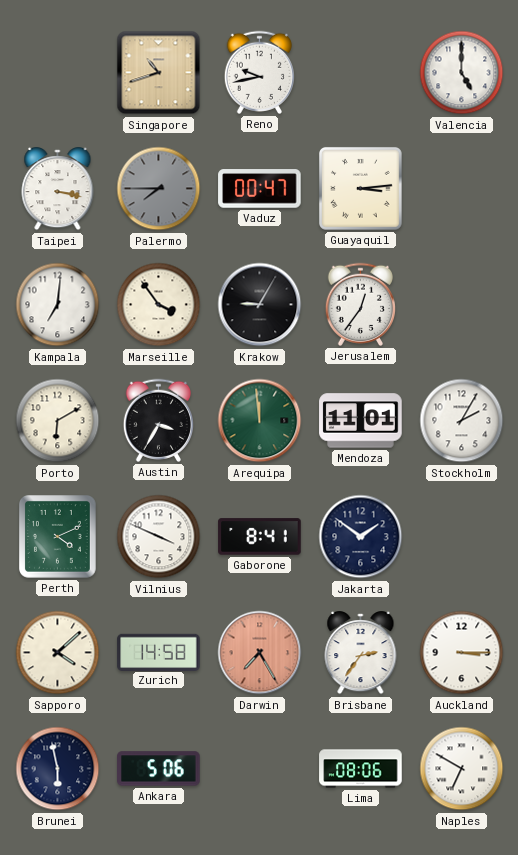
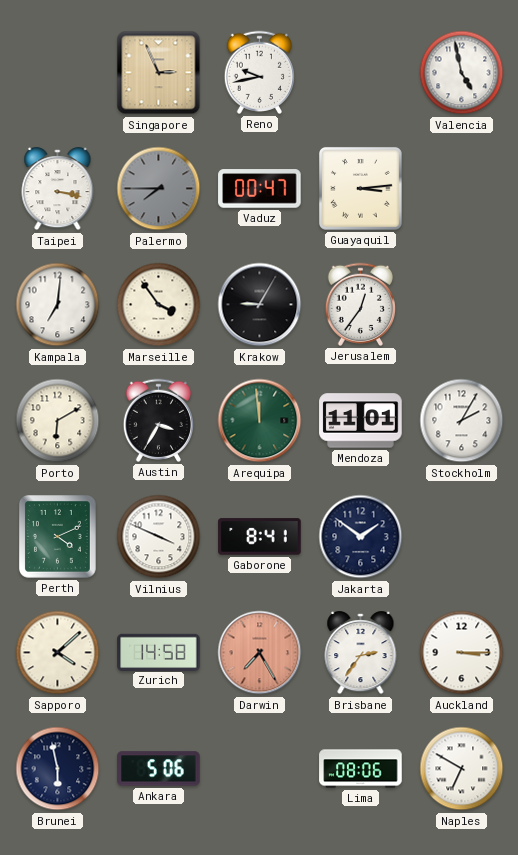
Singapore: 10:42 -> 2:56 (159, 73)
Valencia: 5:00 -> 4:58 (462, 73)
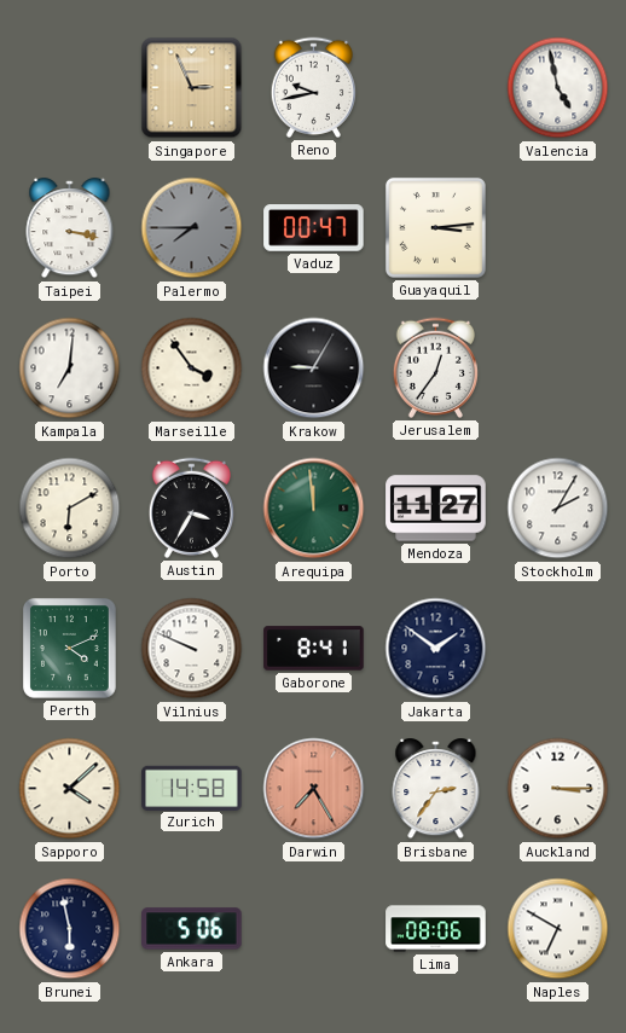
Mendoza: 11:01 -> 11:27 (436, 509)
Vilnius: 3:49 -> 9:49 (192, 649)
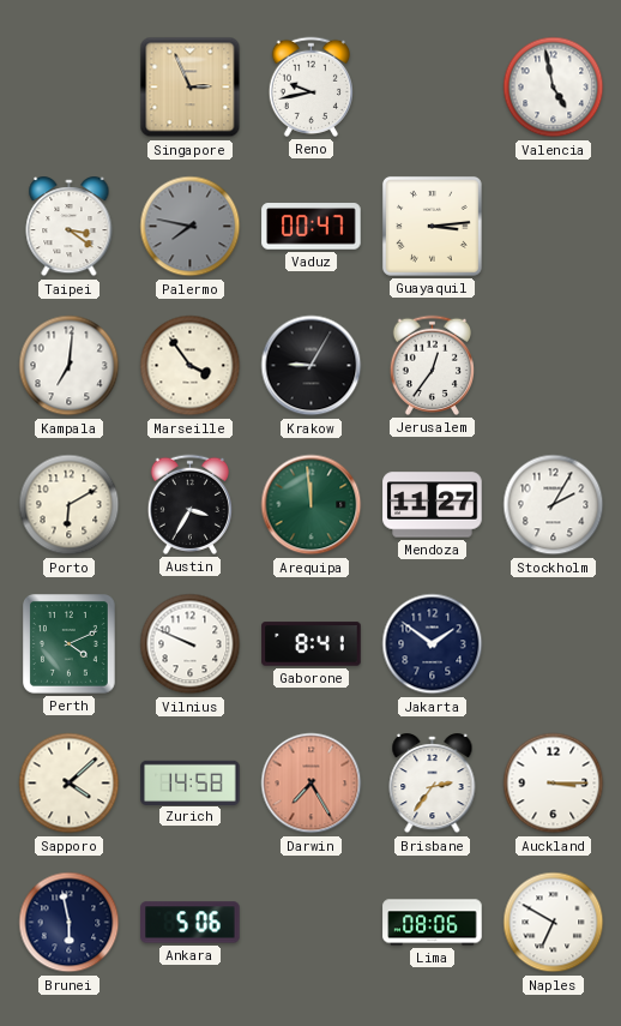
Taipei: 3:17 -> 3:21 (70, 227)
Palermo: 7:45 -> 7:47 (191, 227)
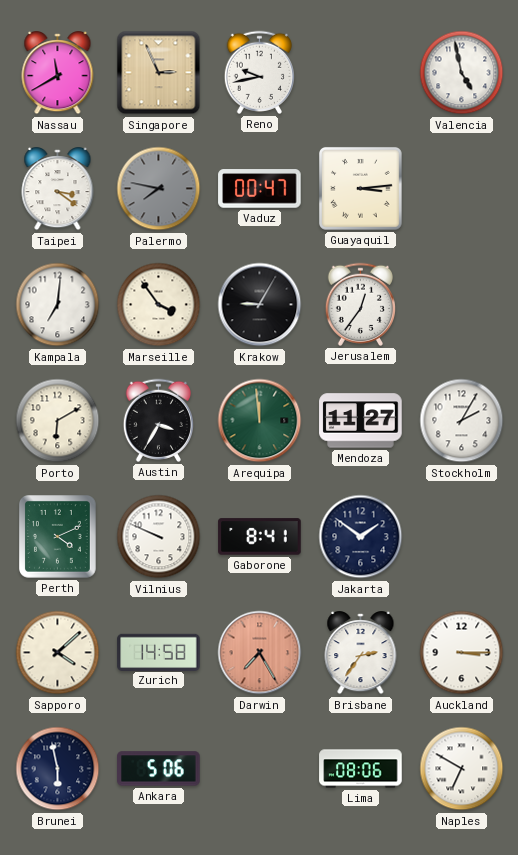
Nassau: none -> 11:40 (58, 73)
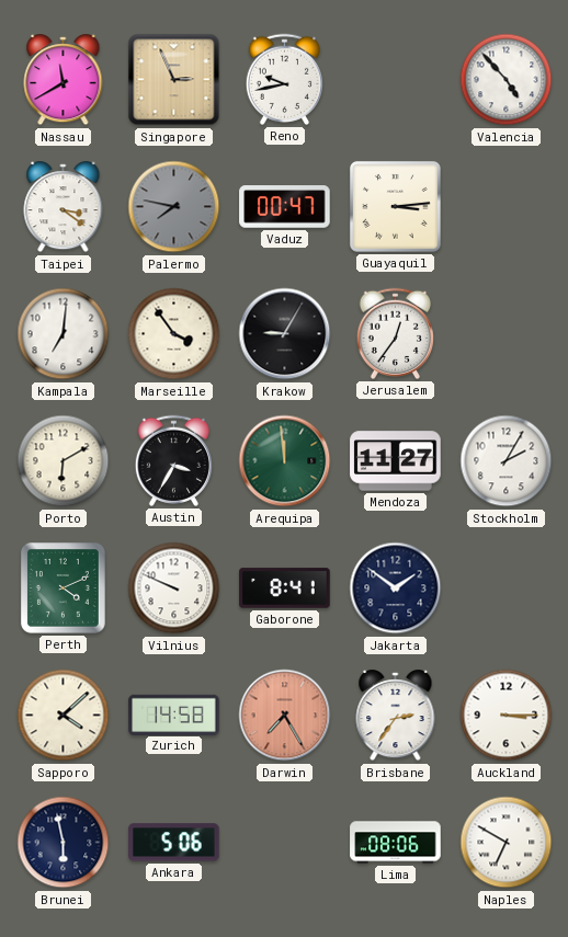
Valencia: 4:58 -> 4:53 (507, 80)
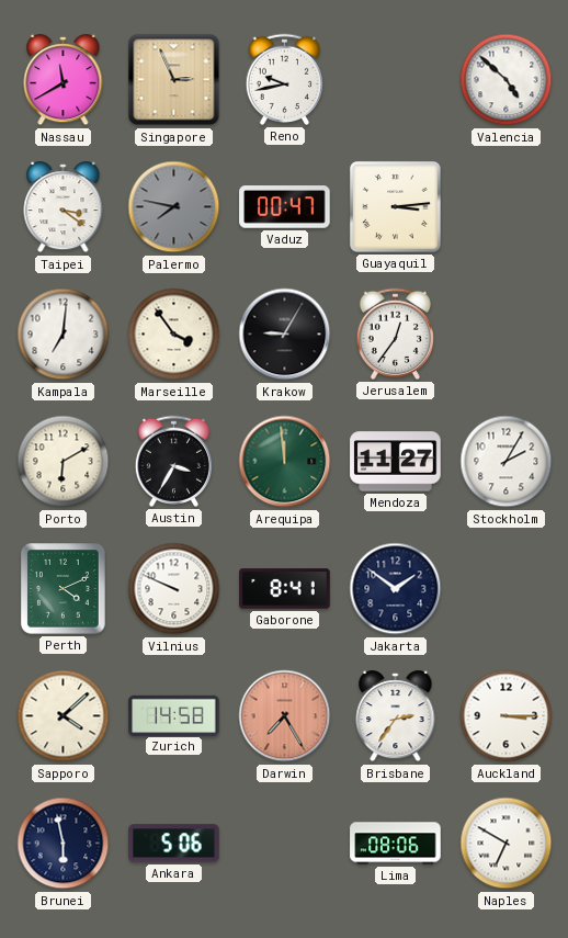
Valencia: 4:53 -> 4:52 (507, 80)
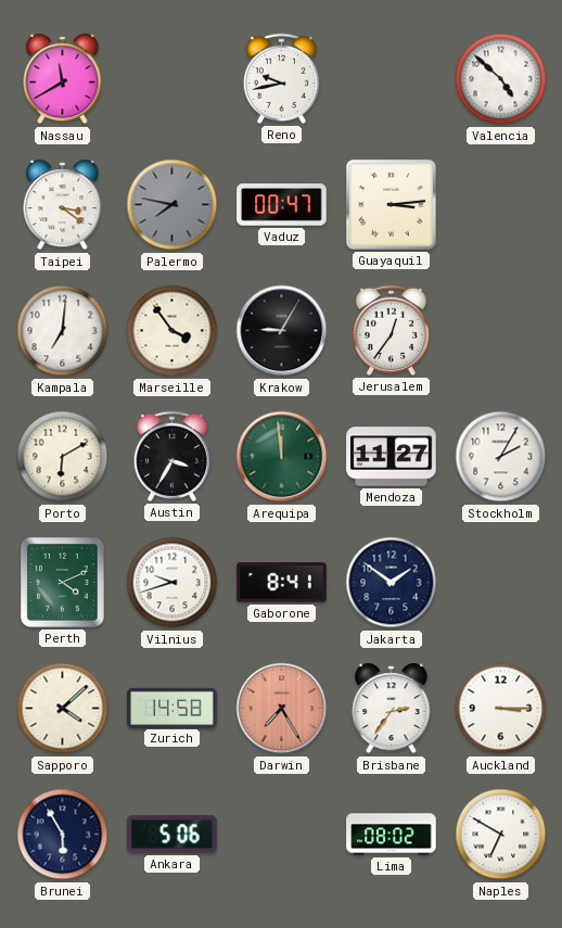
Singapore: 2:56 -> none (174, 80)
Vilnius: 9:49 -> 9:42 (173, 583)
Brunei: 5:58 -> 5:55 (63, 835)
Lima: 08:06 -> 08:02 (392, 835)
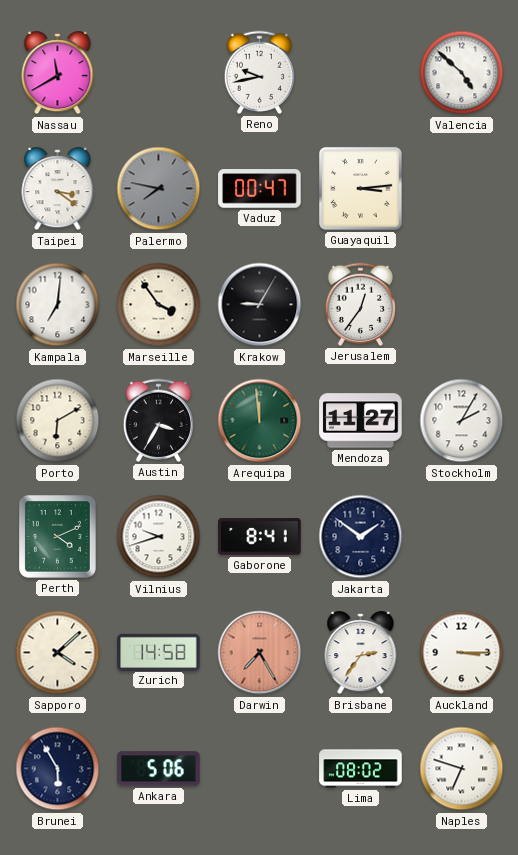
Naples: 6:50 -> 6:48 (462, 769)
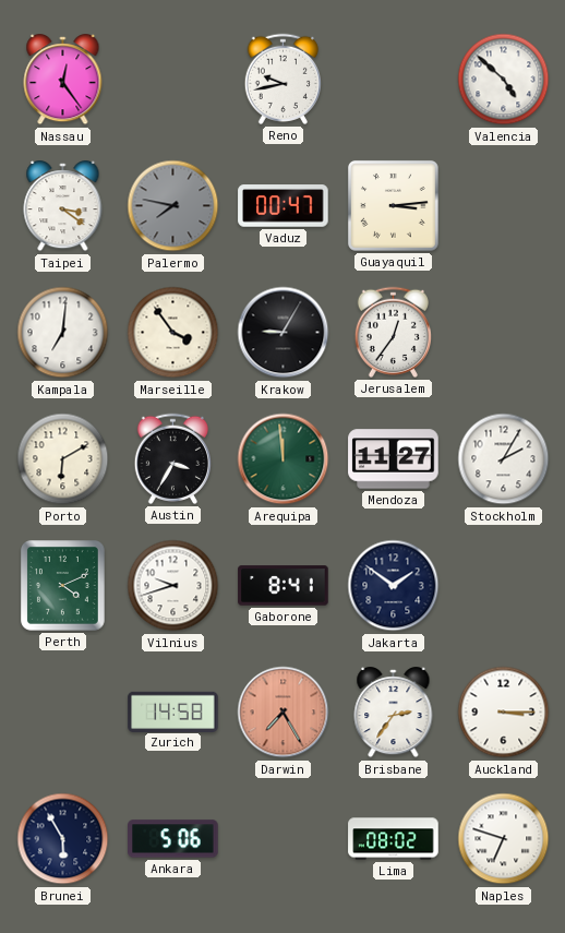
Nassau: 11:40 -> 12:24 (63, 80)
Sapporo: 4:08 -> none (58, 653)
